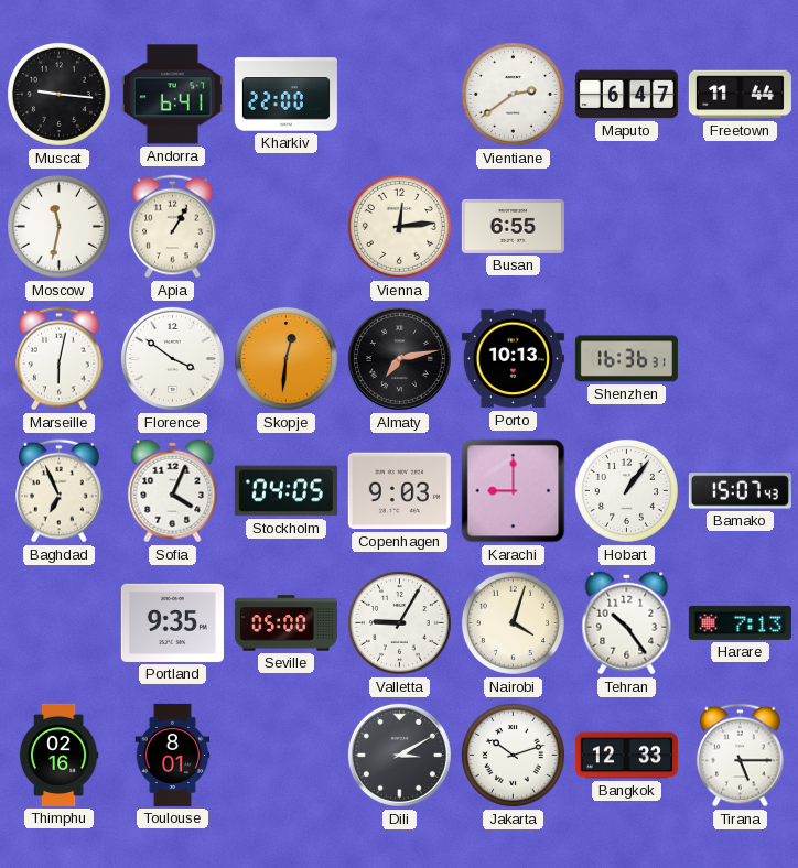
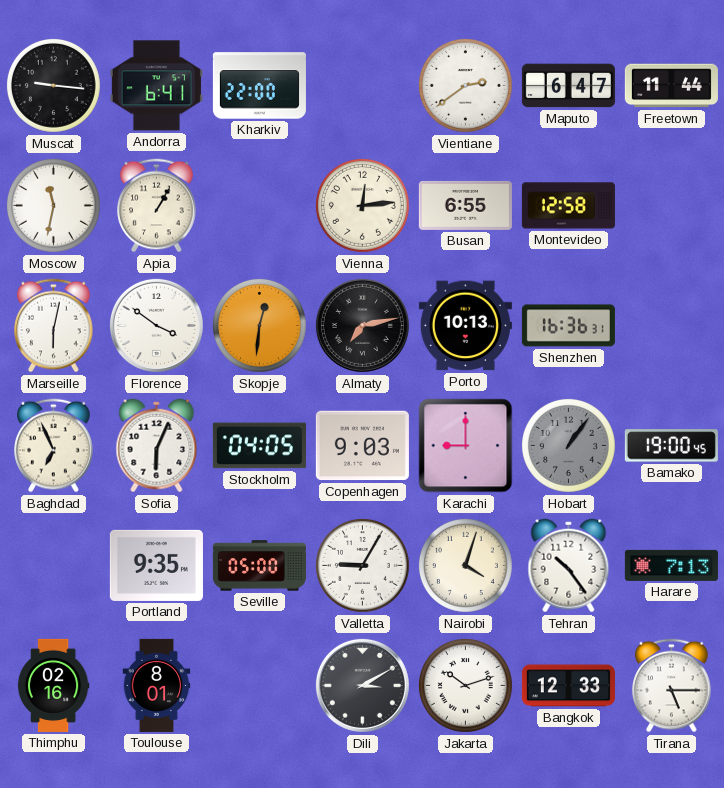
Montevideo: none -> 12:58 (568, 206)
Sofia: 4:04 -> 6:04 (157, 446)
Hobart dial: white -> grey (568, 445)
Bamako: 15:07 -> 19:00 (671, 446)
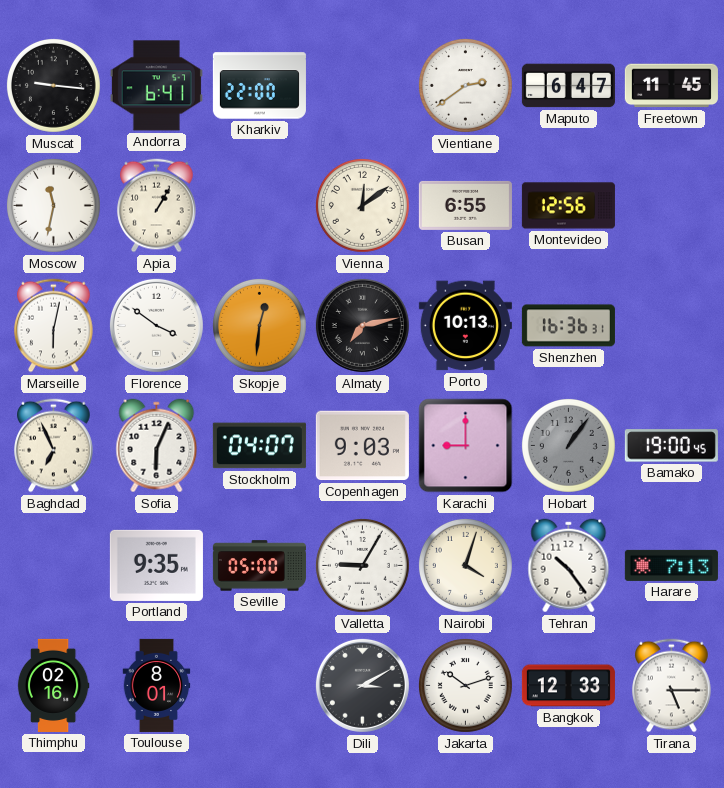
Freetown: 11:44 -> 11:45 (671, 86)
Vienna: 12:14 -> 12:09 (362, 205)
Montevideo: 12:58 -> 12:56 (568, 206)
Stockholm: 04:05 -> 04:07 (259, 446)
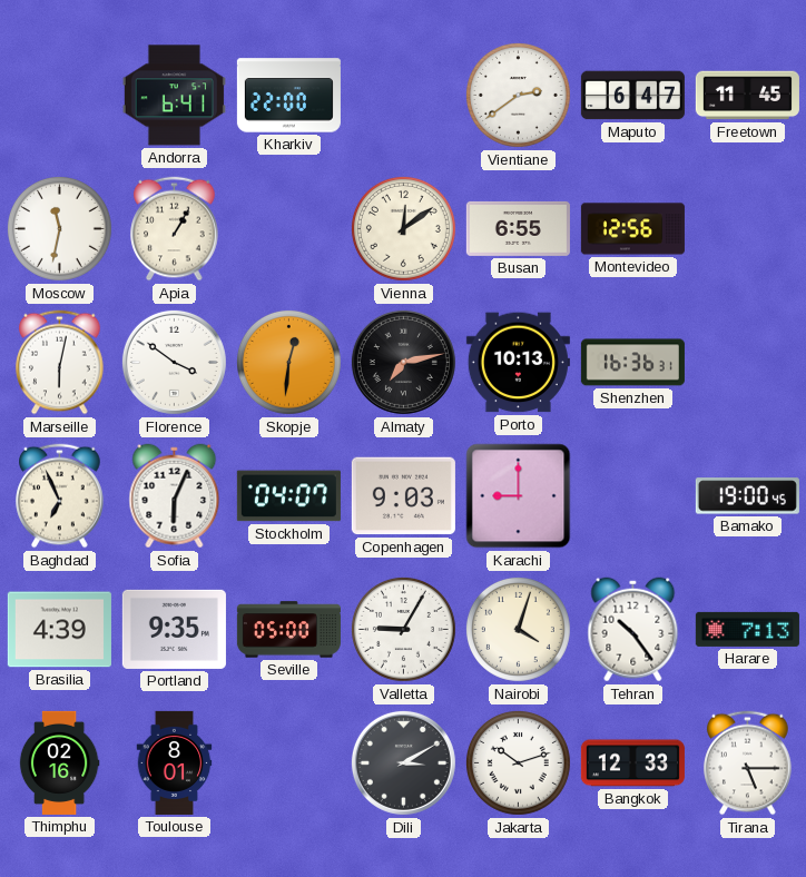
Muscat: 9:16 -> none (53, 85)
Hobart: 1:06 -> none (568, 445)
Brasilia: none -> 4:39 (59, 630)
